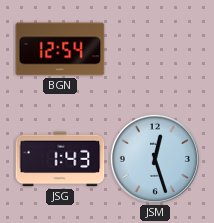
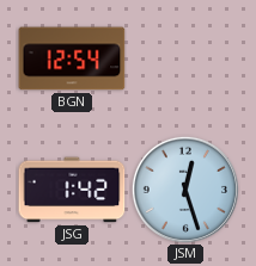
JSG: 1:43 -> 1:42 (72, 190)
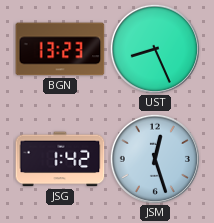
BGN: 12:54 -> 13:23 (60, 49)
UST: none -> 8:26 (155, 49)
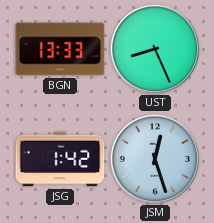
BGN: 13:23 -> 13:33 (60, 49)
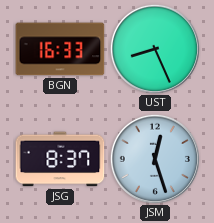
BGN: 13:33 -> 16:33 (60, 49)
JSG: 1:42 -> 8:37 (60, 159)
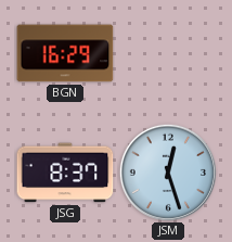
BGN: 16:33 -> 16:29 (65, 53)
UST: 8:26 -> none (155, 49)
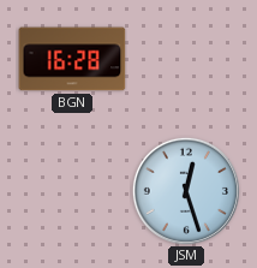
BGN: 16:29 -> 16:28 (72, 59)
JSG: 8:37 -> none (65, 173)
